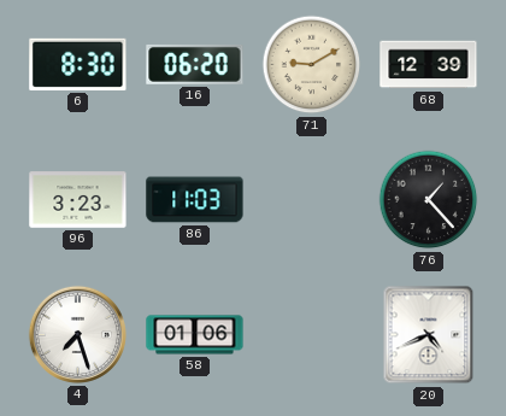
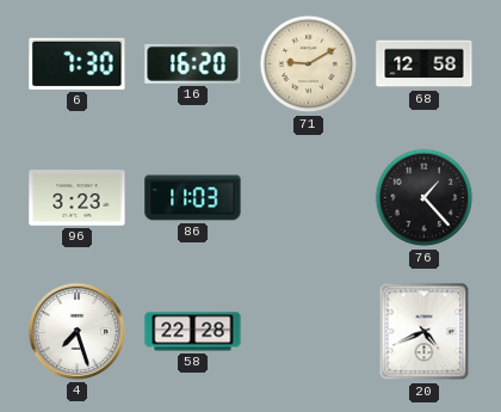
6: 8:30 -> 7:30 (78, 63)
16: 06:20 -> 16:20 (193, 63)
68: 12:39 -> 12:58 (425, 64)
58: 01:06 -> 22:28 (193, 332)
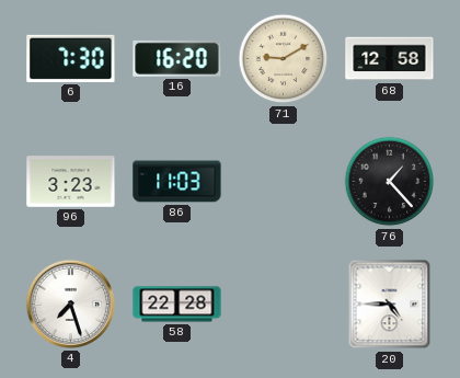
20: 4:41 -> 4:45 (390, 305)
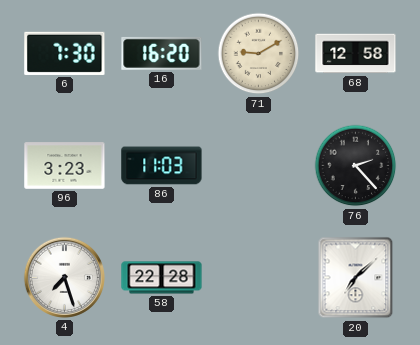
76: 1:23 -> 2:23 (356, 166)
20: 4:45 -> 7:08 (356, 278)
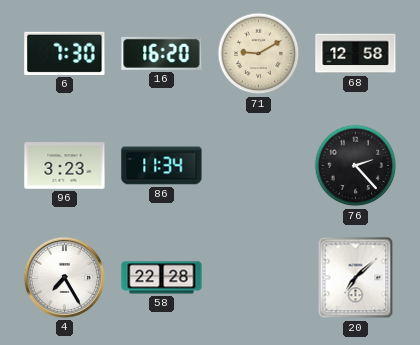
86: 11:03 -> 11:34 (162, 166)
4: 7:27 -> 7:25 (64, 277)
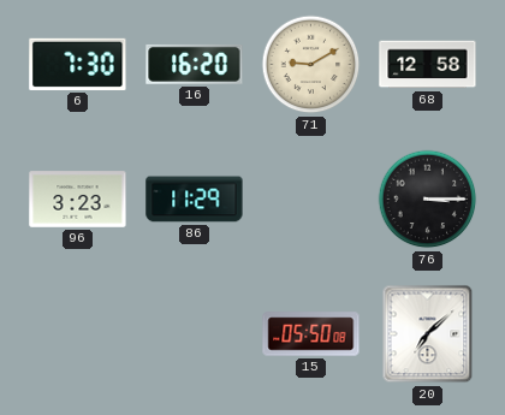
86: 11:34 -> 11:29 (195, 200)
76: 2:23 -> 3:15 (428, 200)
4: 7:25 -> none (64, 277)
58: 22:28 -> none (162, 278)
15: none -> 05:50 (311, 334)
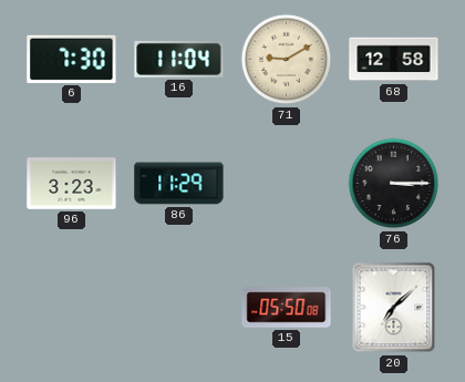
16: 16:20 -> 11:04 (179, 59)
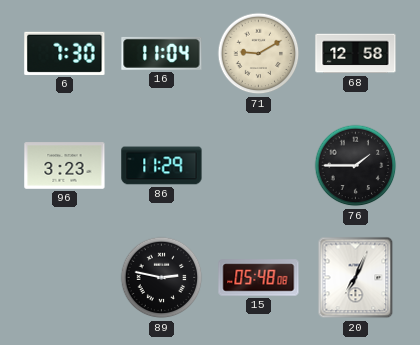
76: 3:15 -> 1:45 (356, 166)
89: none -> 2:47 (162, 278)
15: 05:50 -> 05:48 (259, 278)
20: 7:08 -> 7:04 (356, 278)
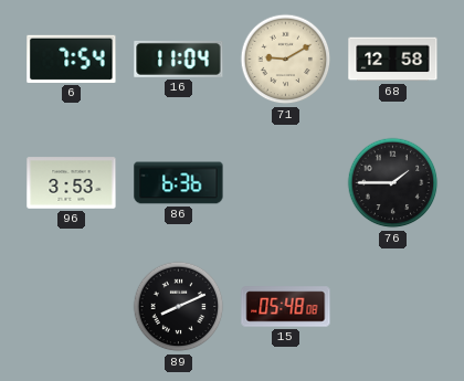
6: 7:30 -> 7:54 (72, 59)
96: 3:23 -> 3:53 (72, 183)
86: 11:29 -> 6:36 (179, 183)
89: 2:47 -> 8:11 (179, 307)
20: 7:04 -> none (356, 278)
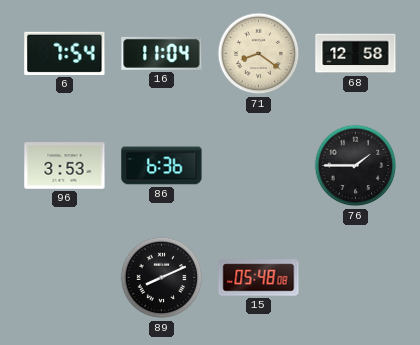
71: 9:10 -> 8:21 (259, 54)
